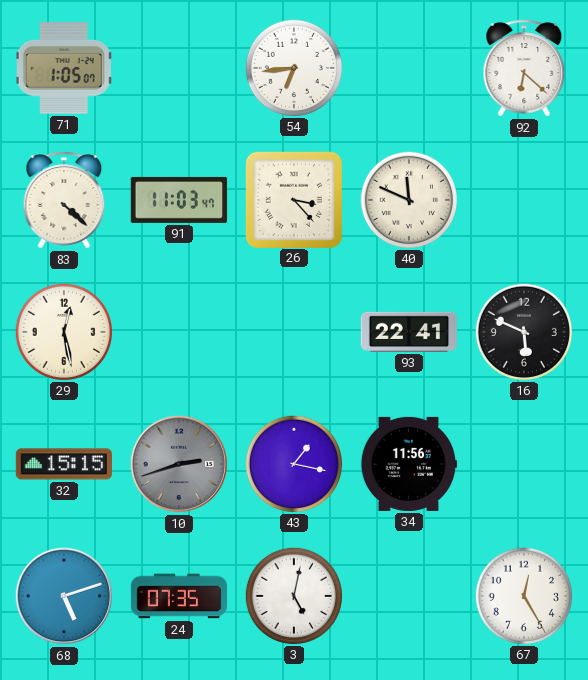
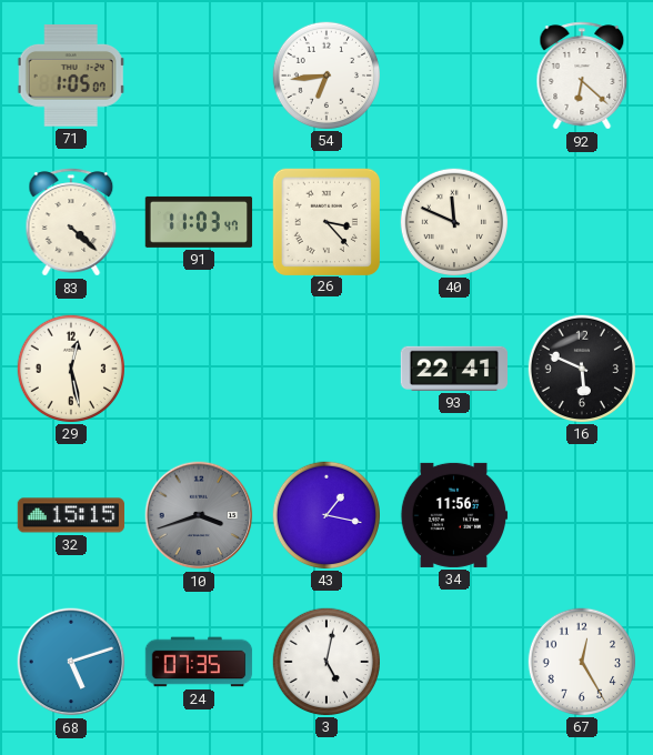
10: 2:42 -> 3:42 (199, 515)
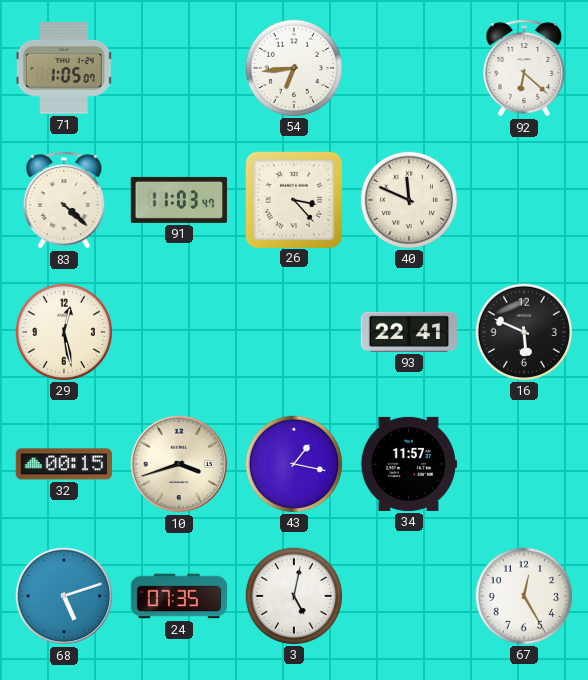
32: 15:15 -> 00:15 (63, 464)
10 dial: grey -> cream (179, 464)
34: 11:56 -> 11:57 (409, 464)
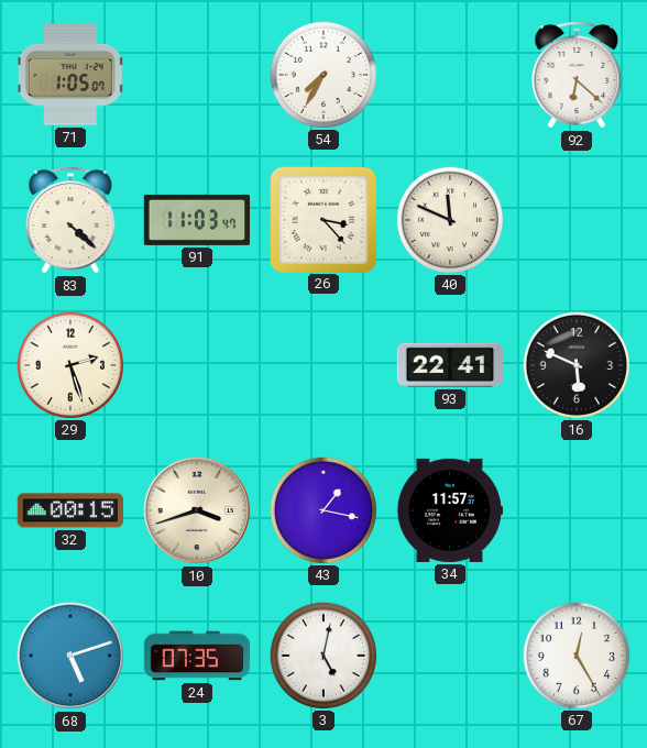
54: 6:44 -> 7:35 (322, 74)
29: 12:28 -> 2:27 (69, 364)
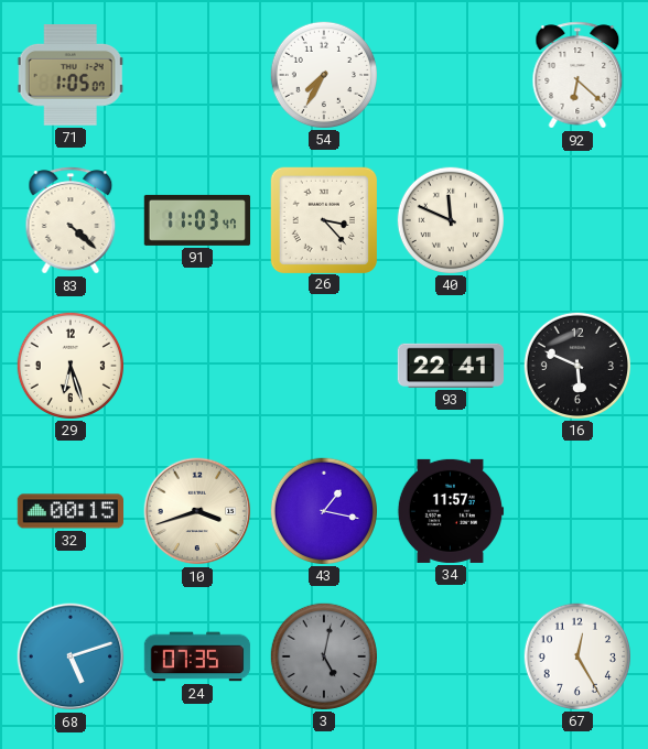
29: 2:27 -> 6:27 (69, 365)
3 dial: white -> grey (323, 655)
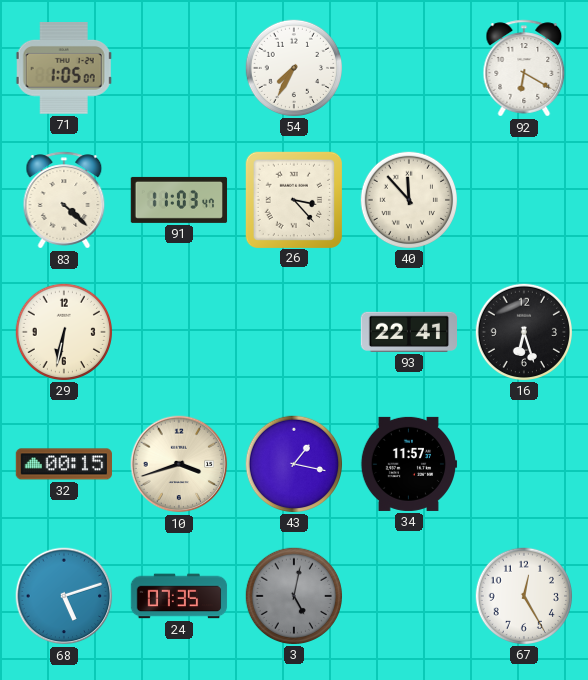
92: 6:22 -> 6:20 (524, 68)
40: 11:49 -> 11:53 (408, 199)
29: 6:27 -> 6:32 (63, 331)
16: 5:49 -> 6:27 (523, 331)
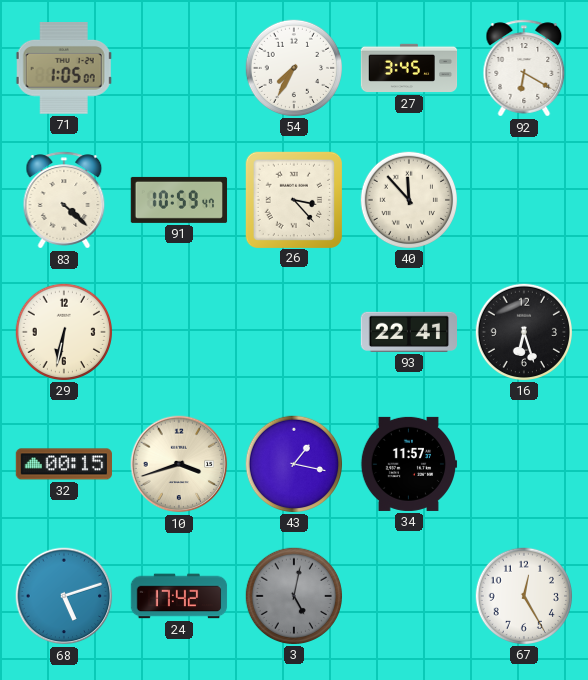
27: none -> 3:45 (409, 68)
91: 11:03 -> 10:59 (179, 200)
24: 07:35 -> 17:42 (179, 596)
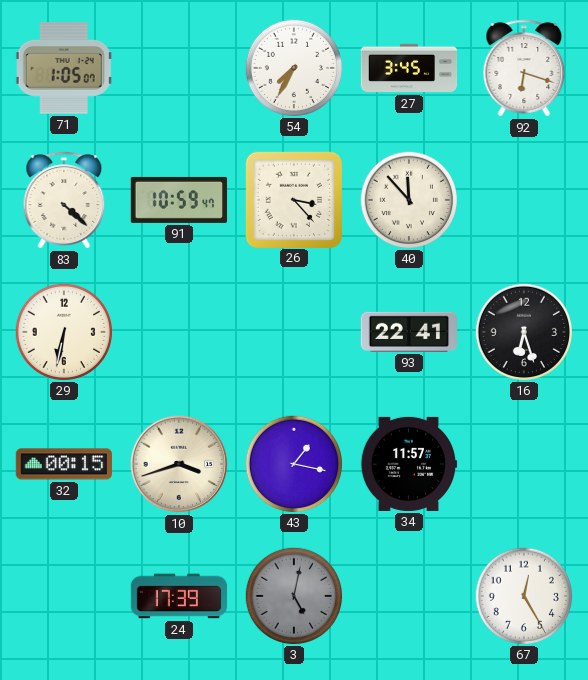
92: 6:20 -> 6:18 (524, 68)
68: 5:12 -> none (64, 596)
24: 17:42 -> 17:39 (179, 596)
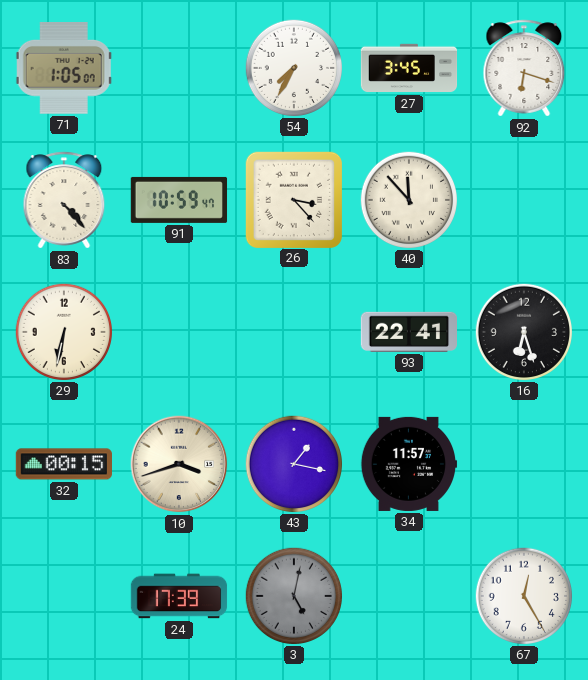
83: 4:22 -> 4:23 (64, 200)
